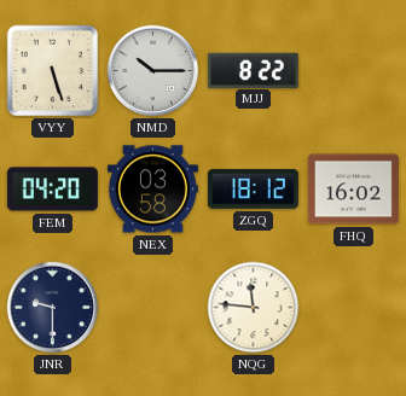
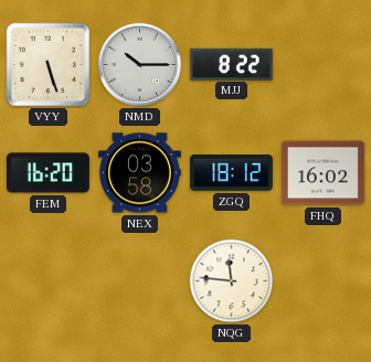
FEM: 04:20 -> 16:20 (47, 173)
JNR: 9:30 -> none (53, 308)
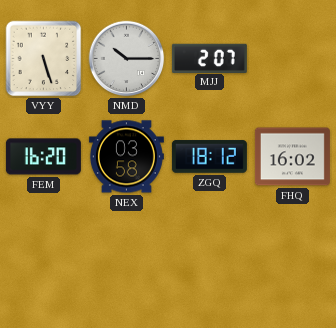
MJJ: 8:22 -> 2:07 (209, 58)
NQG: 11:46 -> none (232, 281)
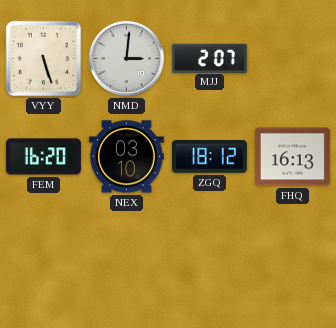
NMD: 10:15 -> 3:01 (127, 59)
NEX: 03:58 -> 03:10 (126, 157)
FHQ: 16:02 -> 16:13 (292, 157)
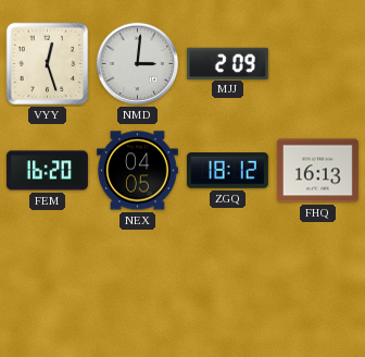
VYY: 5:27 -> 12:27 (48, 64)
MJJ: 2:07 -> 2:09 (227, 63)
NEX: 03:10 -> 04:05 (137, 171)
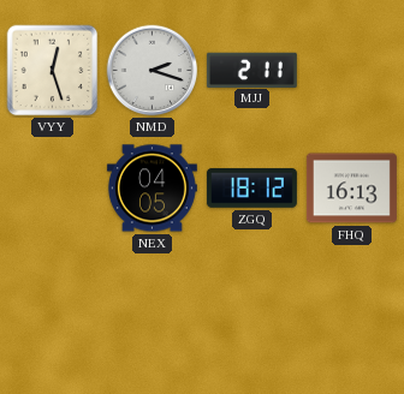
NMD: 3:01 -> 2:18 (153, 71)
MJJ: 2:09 -> 2:11 (251, 70)
FEM: 16:20 -> none (47, 171)
